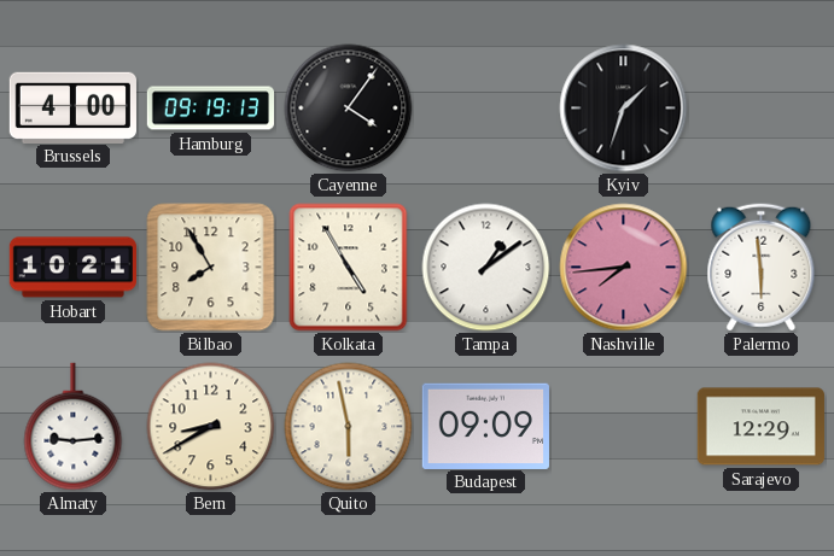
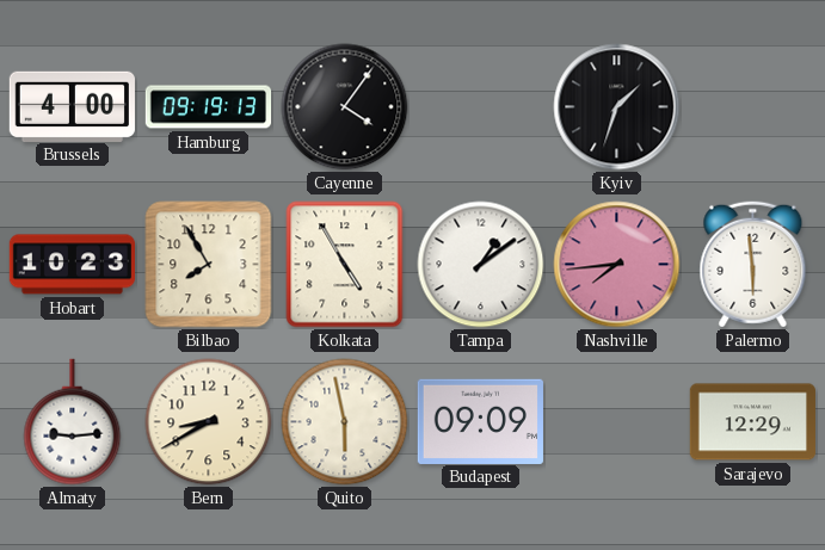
Hobart: 10:21 -> 10:23 (72, 265)
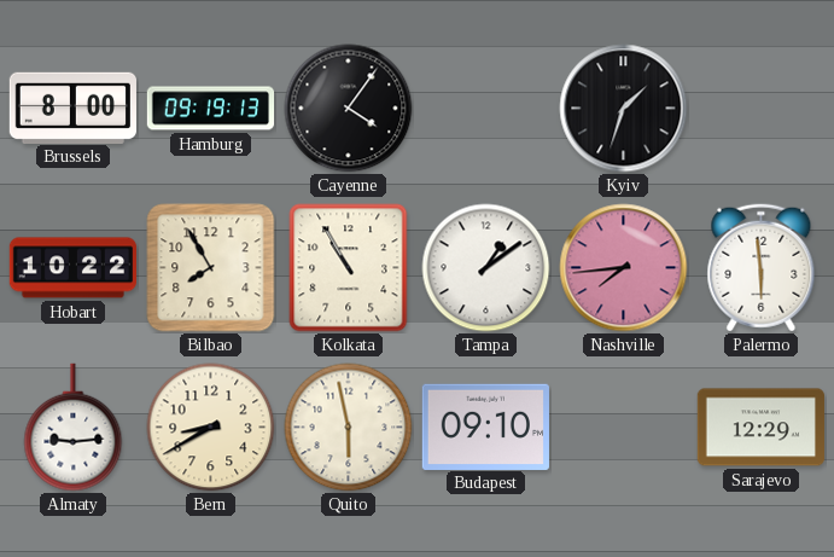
Brussels: 4:00 -> 8:00 (72, 108)
Hobart: 10:23 -> 10:22 (72, 268)
Kolkata: 4:55 -> 10:55 (349, 268)
Budapest: 09:09 -> 09:10 (485, 427)
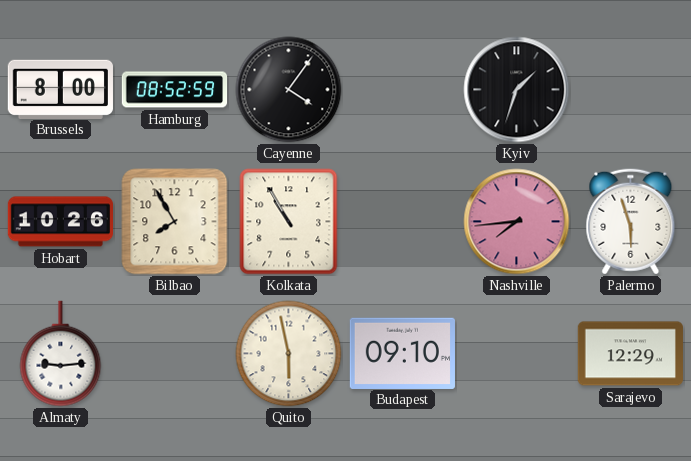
Hamburg: 09:19 -> 08:52 (175, 90)
Hobart: 10:22 -> 10:26 (60, 222)
Tampa: 1:09 -> none (486, 268)
Palermo: 5:59 -> 5:57 (631, 222)
Bern: 8:40 -> none (211, 428)
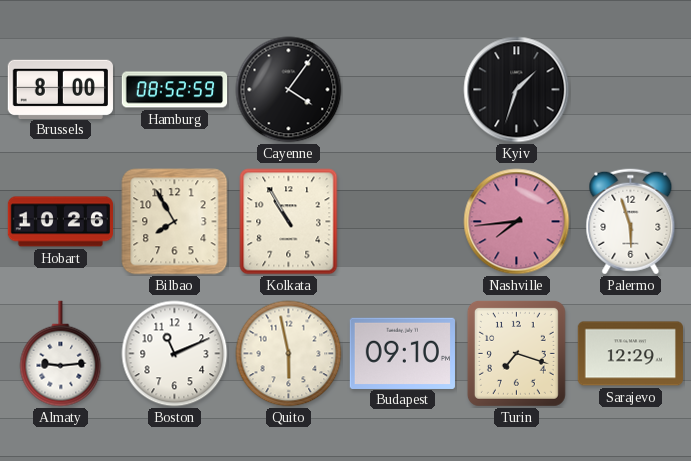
Boston: none -> 11:11 (175, 354)
Turin: none -> 7:18 (516, 353)
